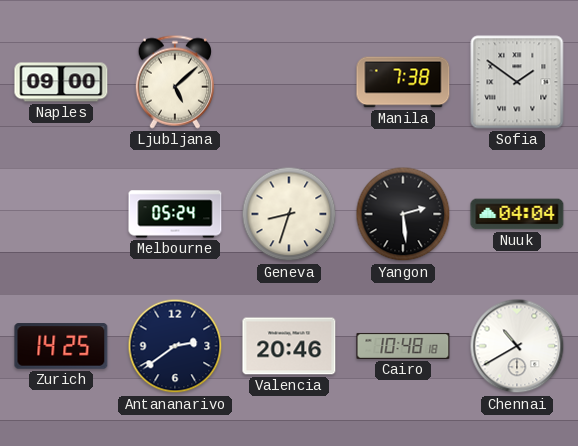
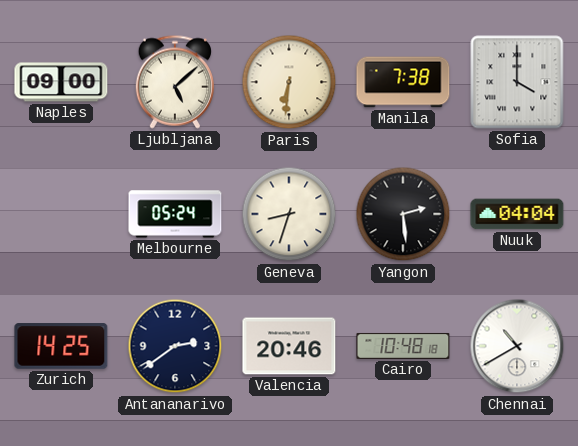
Paris: none -> 6:31 (289, 82)
Sofia: 1:51 -> 4:00 (517, 82)
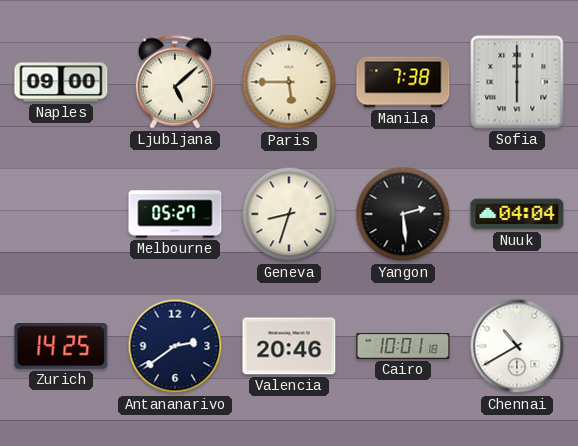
Paris: 6:31 -> 5:45 (289, 82)
Sofia: 4:00 -> 6:00 (517, 82)
Melbourne: 05:24 -> 05:27 (175, 214)
Cairo: 10:48 -> 10:01 (403, 346)
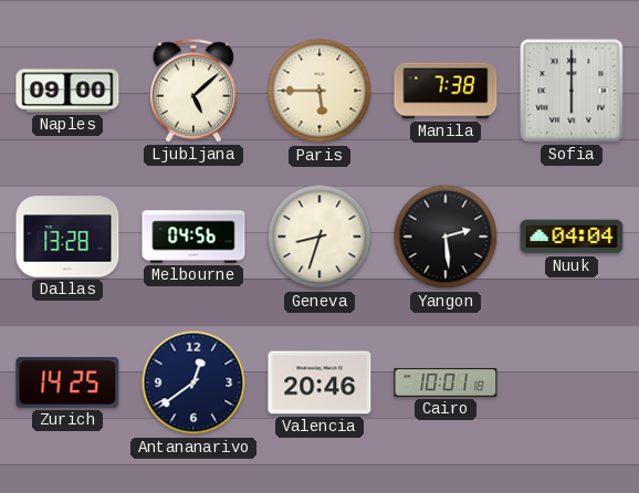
Dallas: none -> 13:28 (67, 237)
Melbourne: 05:27 -> 04:56 (193, 237)
Antananarivo: 2:39 -> 12:39 (193, 382)
Chennai: 10:40 -> none (517, 346)
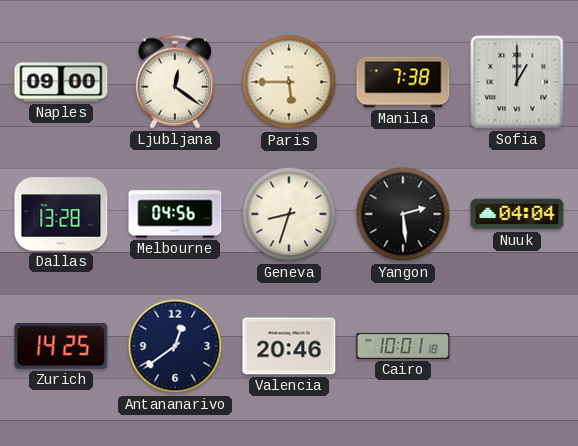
Ljubljana: 5:08 -> 12:21 (175, 82)
Sofia: 6:00 -> 1:00 (517, 82)
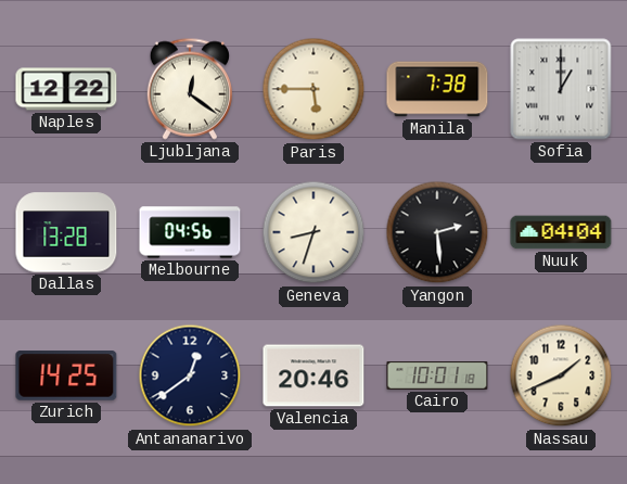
Naples: 09:00 -> 12:22 (66, 89)
Nassau: none -> 1:41 (561, 375)
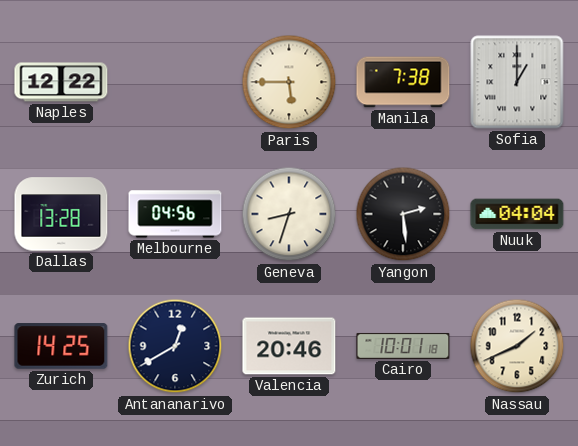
Ljubljana: 12:21 -> none (190, 89)
Antananarivo: 12:39 -> 12:40 (175, 346)
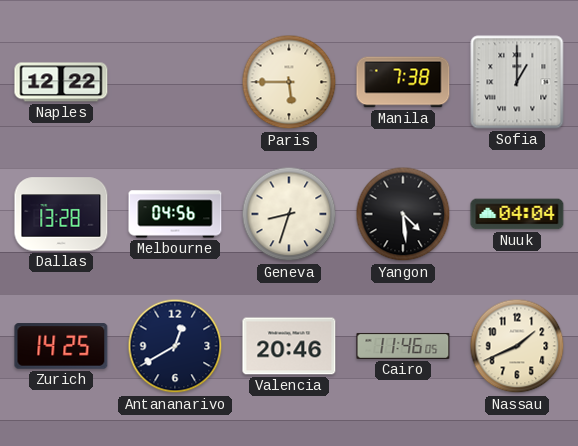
Yangon: 2:29 -> 4:29 (403, 214)
Cairo: 10:01 -> 11:46 (403, 346)
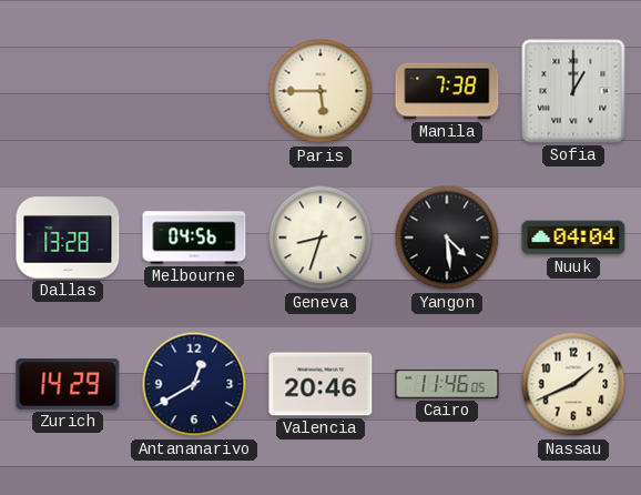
Naples: 12:22 -> none (61, 82)
Zurich: 14:25 -> 14:29 (68, 384)
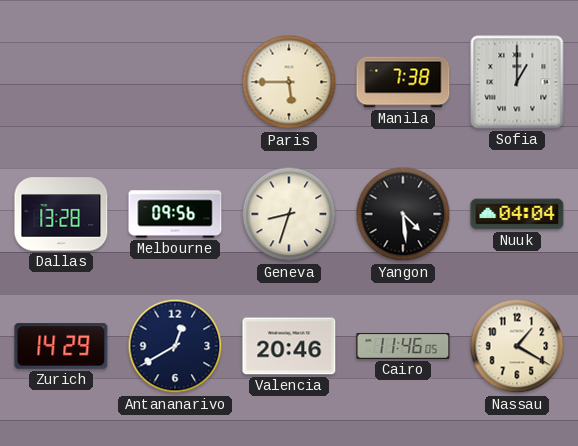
Melbourne: 04:56 -> 09:56 (175, 214)
Nassau: 1:41 -> 1:20 (517, 346)
